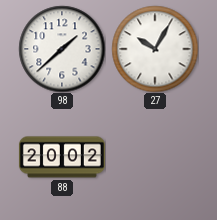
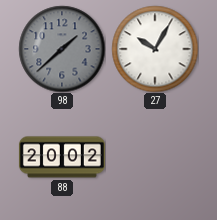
98 dial: white -> grey (62, 49)
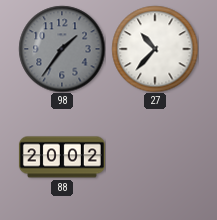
98: 1:38 -> 1:36 (62, 49)
27: 10:05 -> 10:37 (155, 49)
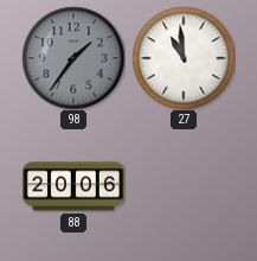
27: 10:37 -> 10:59 (184, 58)
88: 20:02 -> 20:06 (73, 186)
